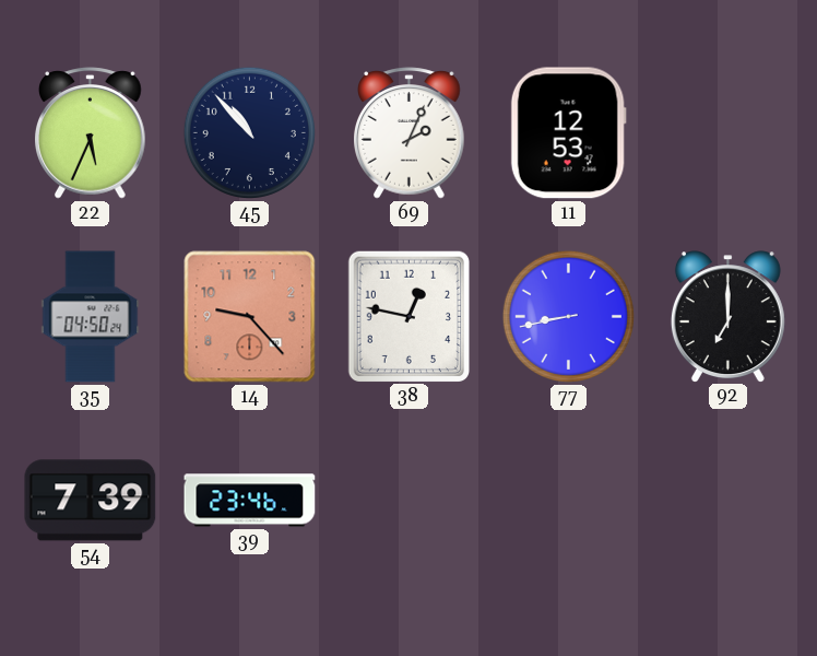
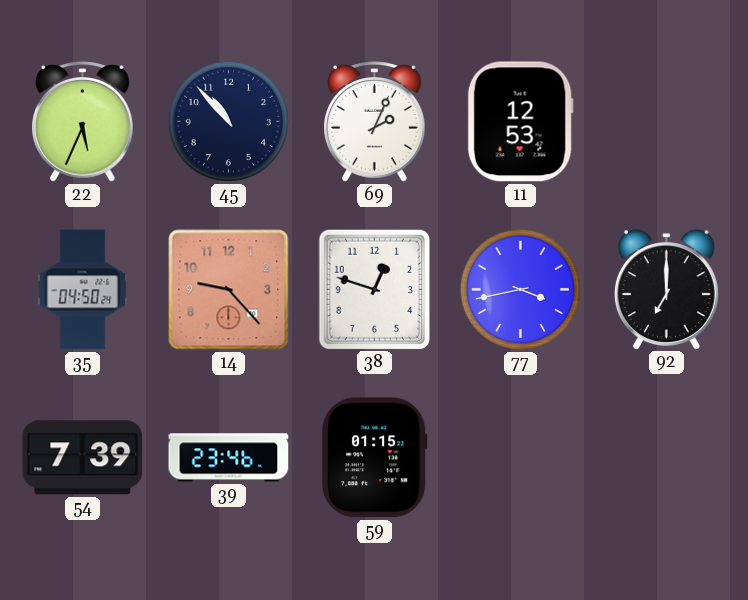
38: 12:47 -> 12:48 (374, 289)
77: 8:43 -> 3:43 (520, 289)
59: none -> 01:15 (375, 458)
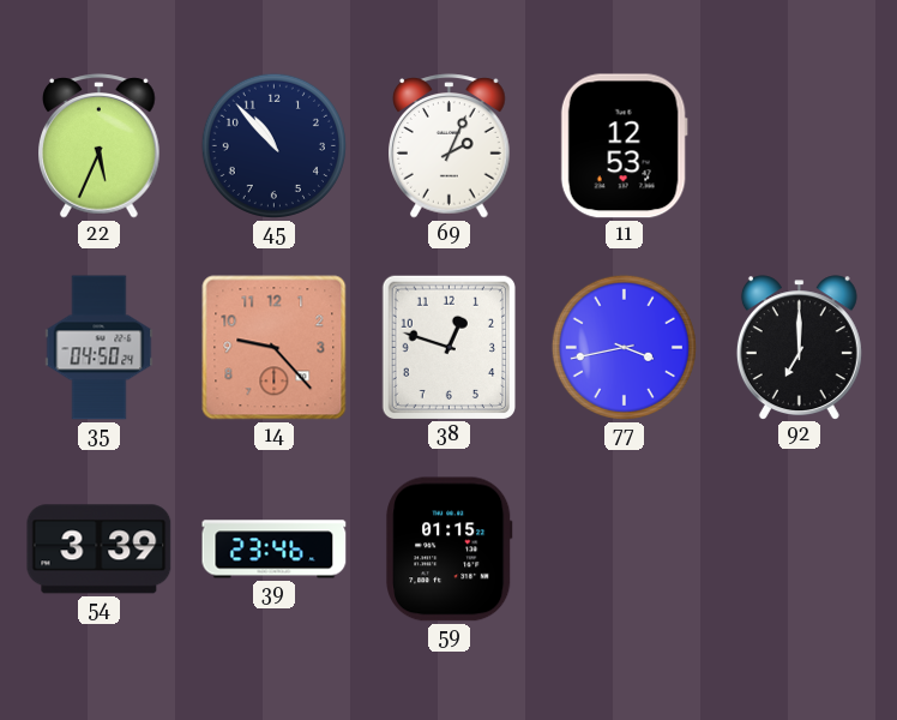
54: 7:39 -> 3:39 (100, 550)
